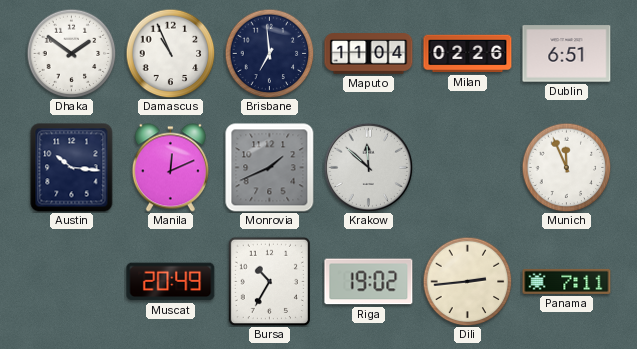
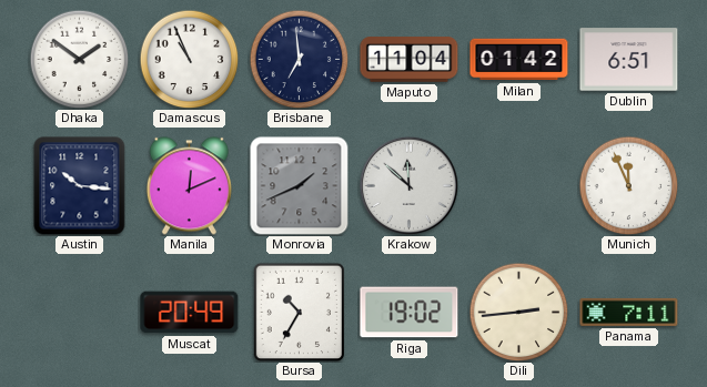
Milan: 02:26 -> 01:42 (519, 60)
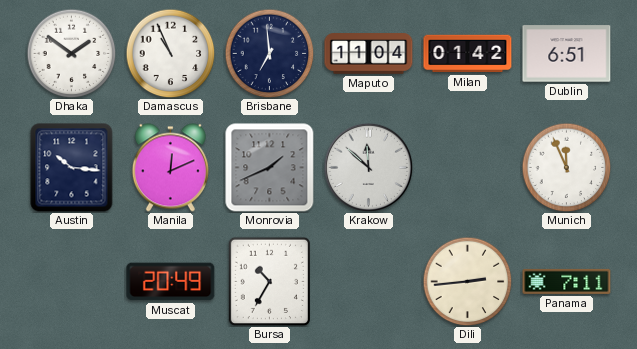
Riga: 19:02 -> none (410, 313)
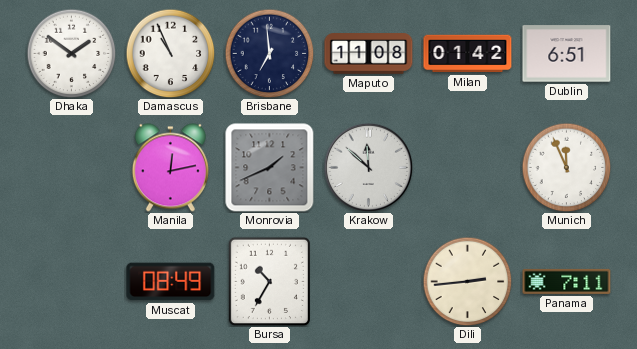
Maputo: 11:04 -> 11:08 (369, 54)
Austin: 10:16 -> none (72, 168)
Manila: 12:11 -> 12:13 (170, 168)
Muscat: 20:49 -> 08:49 (171, 282)
